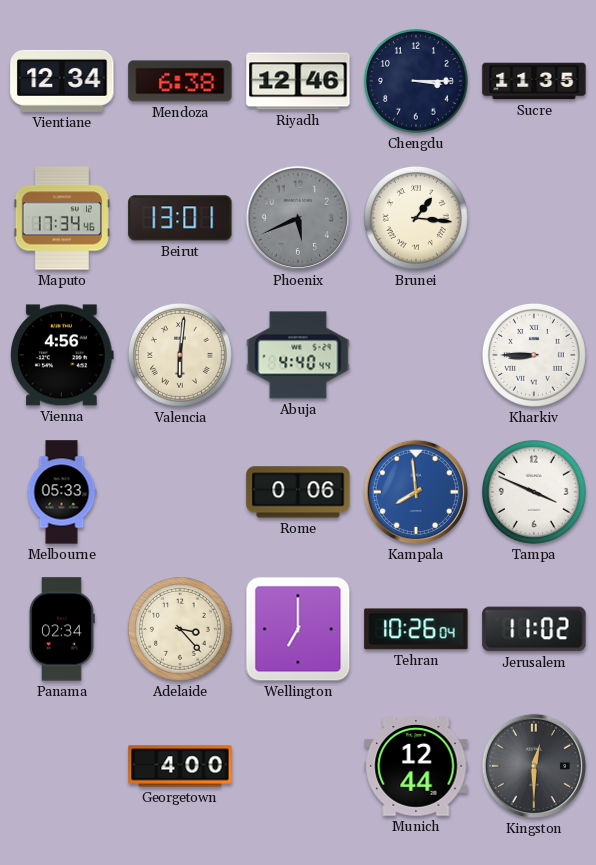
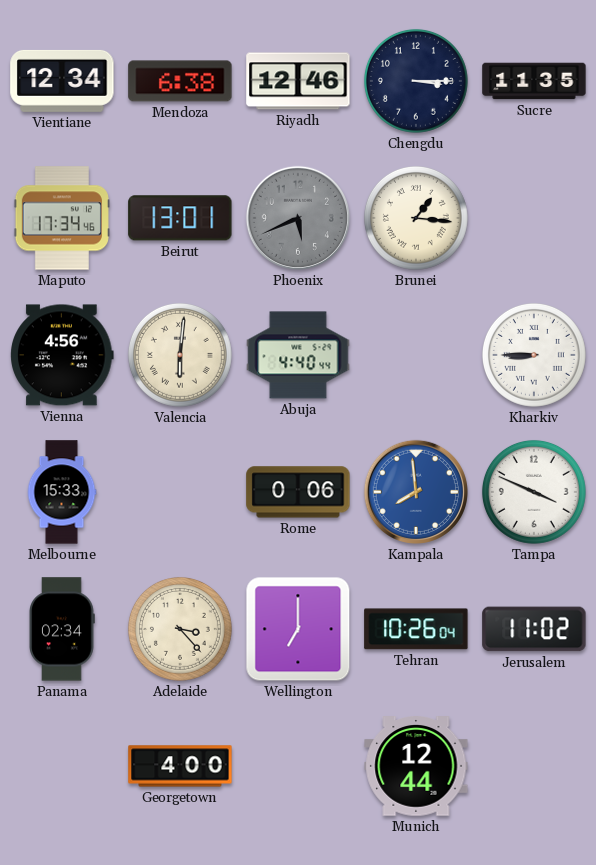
Melbourne: 05:33 -> 15:33 (62, 492)
Kingston: 12:30 -> none (534, 766)
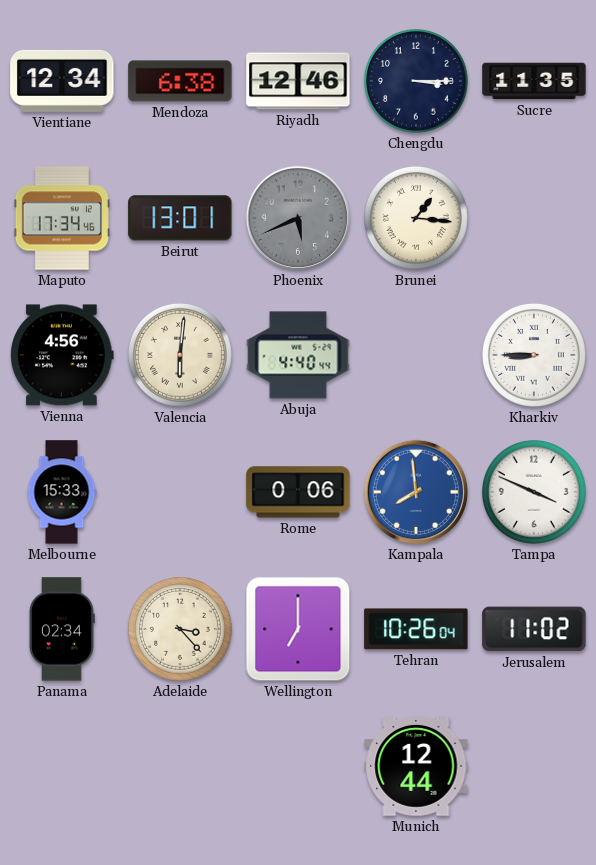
Georgetown: 4:00 -> none (180, 766)
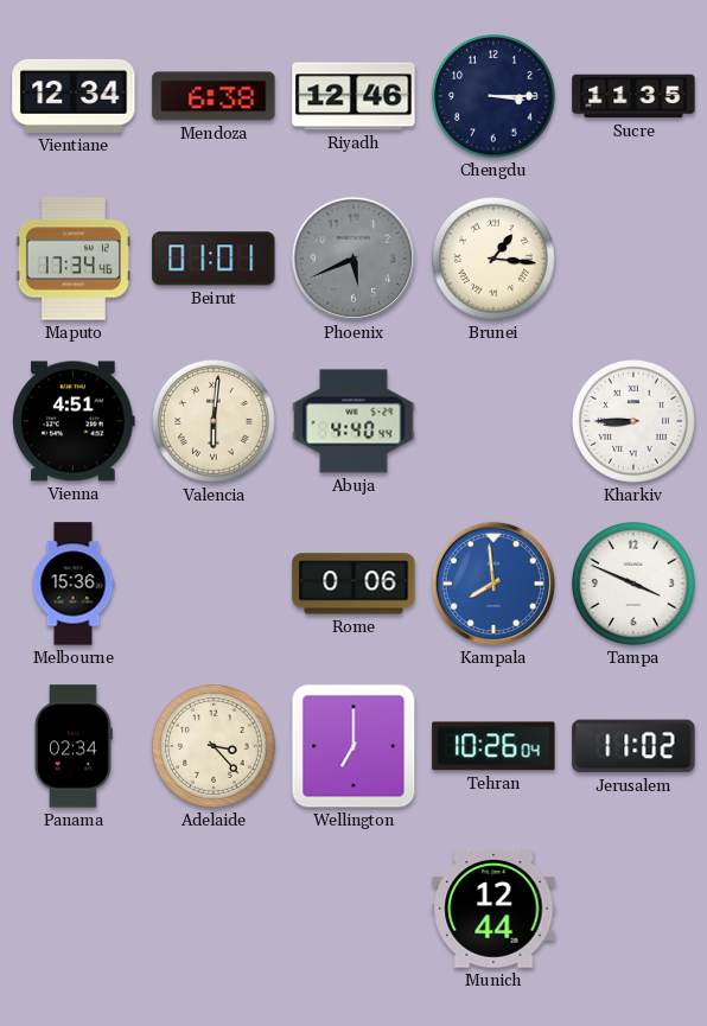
Beirut: 13:01 -> 01:01 (214, 259)
Vienna: 4:56 -> 4:51 (74, 421)
Melbourne: 15:33 -> 15:36 (74, 584)
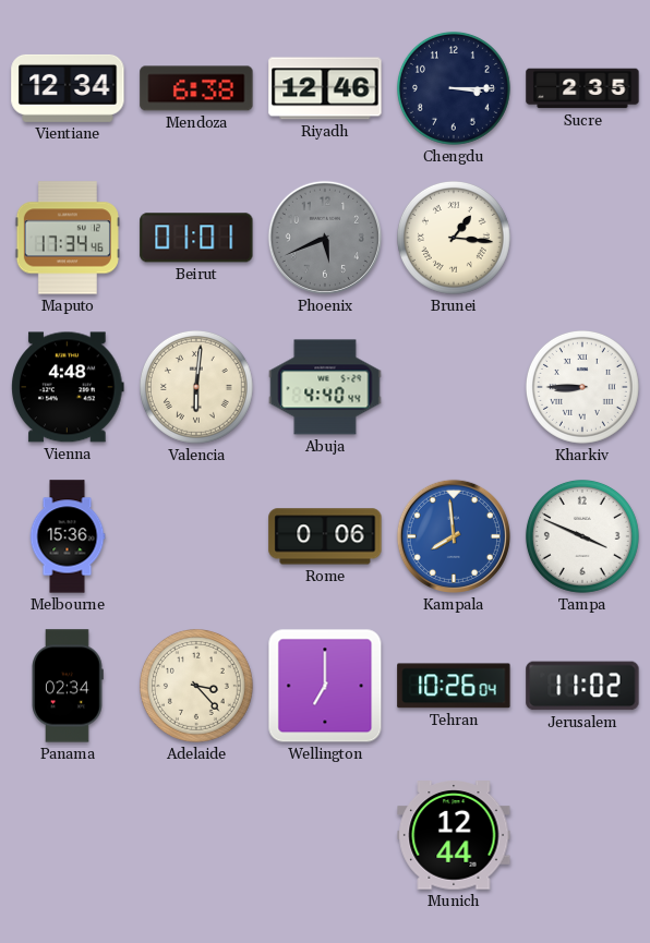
Sucre: 11:35 -> 2:35 (582, 88)
Vienna: 4:51 -> 4:48 (68, 387)
